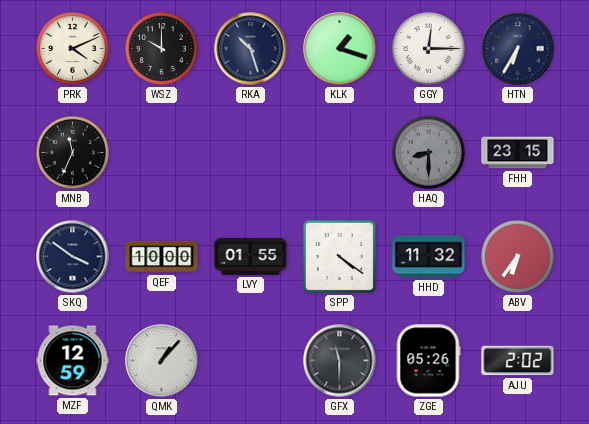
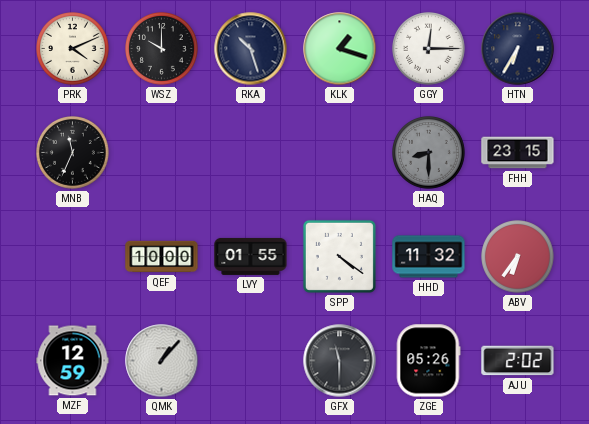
SKQ: 3:51 -> none (73, 257)
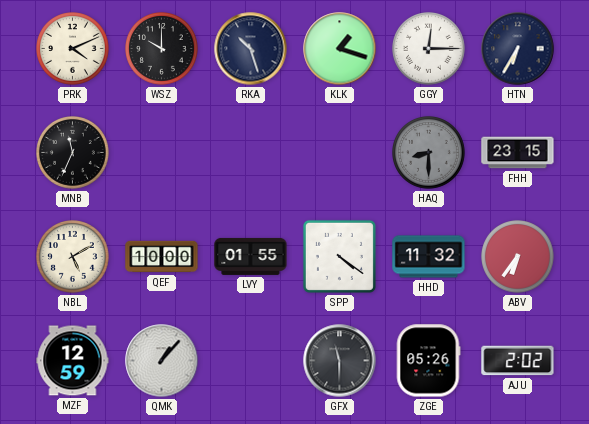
NBL: none -> 5:10 (73, 257)
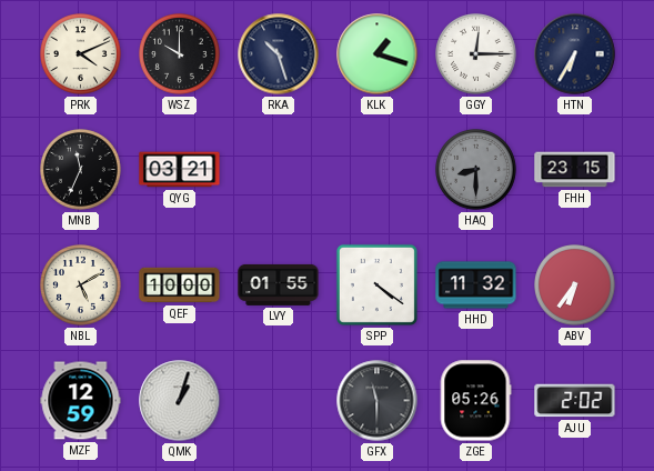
QYG: none -> 03:21 (180, 170)
QMK: 1:07 -> 1:03 (180, 401)
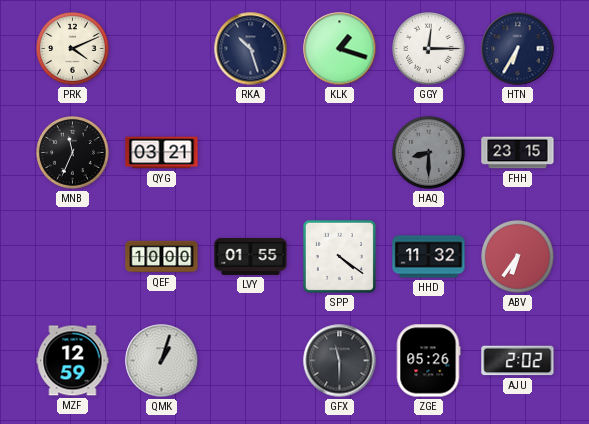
WSZ: 10:00 -> none (180, 54)
NBL: 5:10 -> none (81, 285)
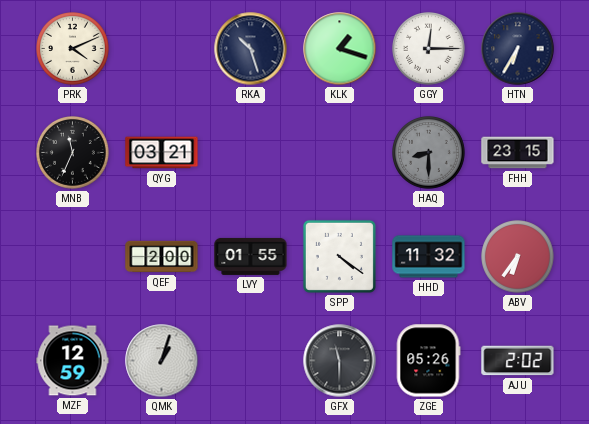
QEF: 10:00 -> 2:00 (162, 257)
